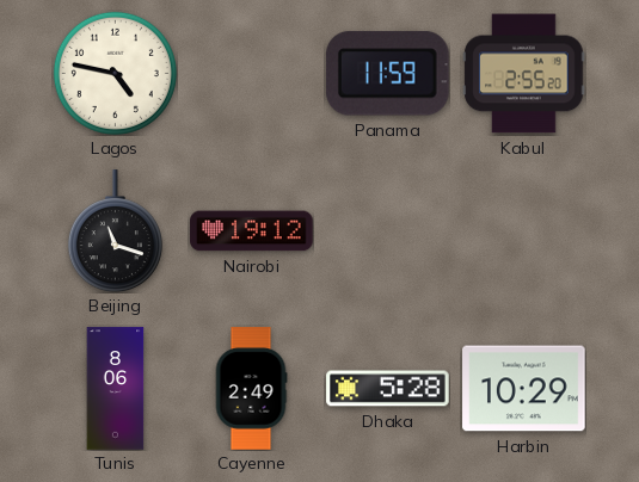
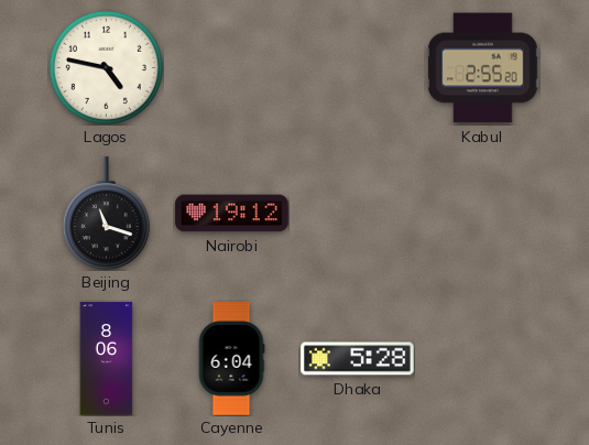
Panama: 11:59 -> none (387, 74)
Cayenne: 2:49 -> 6:04 (231, 359)
Harbin: 10:29 -> none (524, 389)
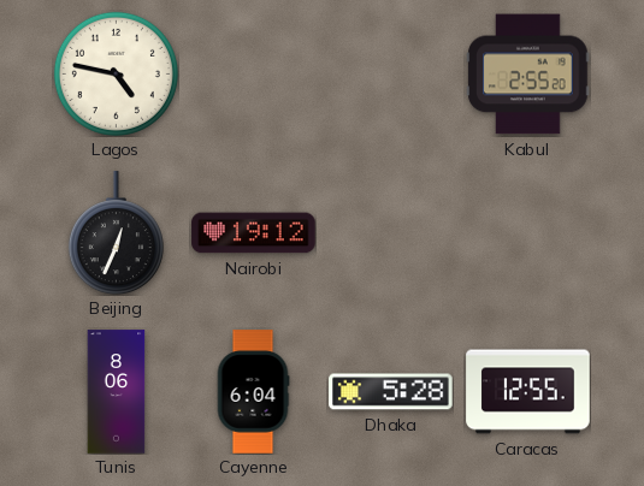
Beijing: 11:18 -> 12:34 (116, 233)
Caracas: none -> 12:55 (528, 392)
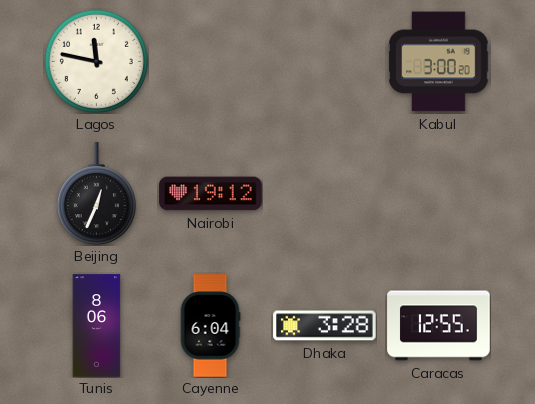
Lagos: 4:47 -> 11:47 (96, 61)
Kabul: 2:55 -> 3:00 (439, 62)
Dhaka: 5:28 -> 3:28 (325, 326)
